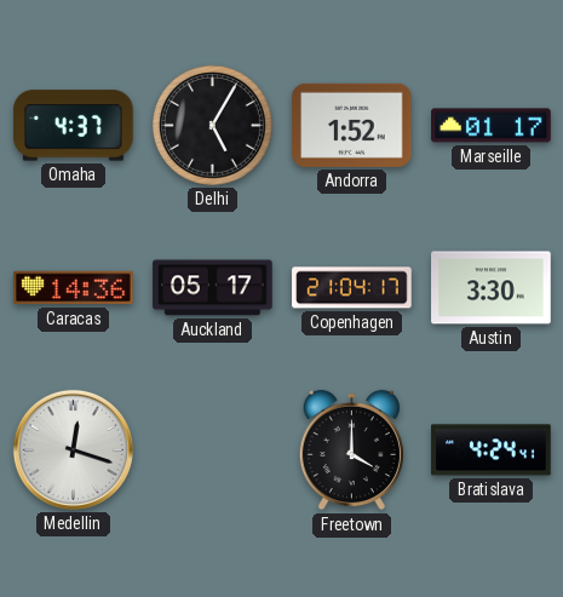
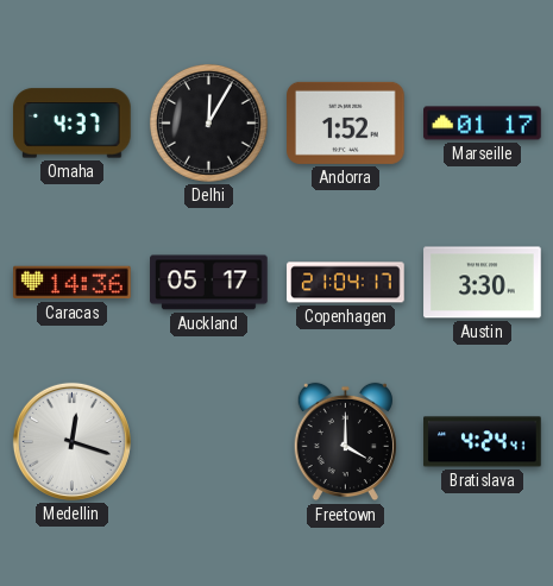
Delhi: 5:05 -> 12:05 (208, 122)
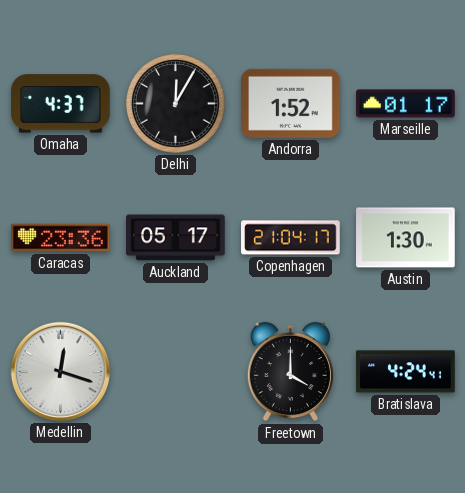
Caracas: 14:36 -> 23:36 (61, 238)
Austin: 3:30 -> 1:30 (406, 238)
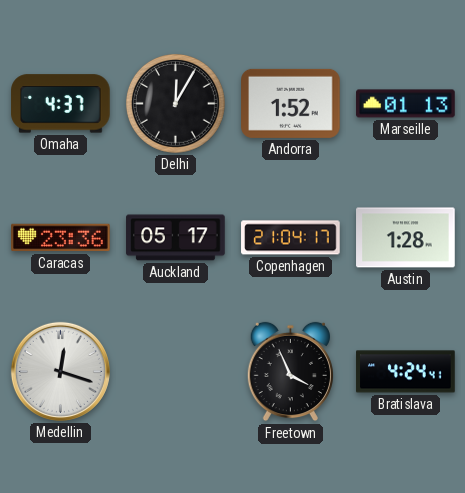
Marseille: 01:17 -> 01:13 (406, 104)
Austin: 1:30 -> 1:28 (406, 238)
Freetown: 4:00 -> 3:56 (290, 372)
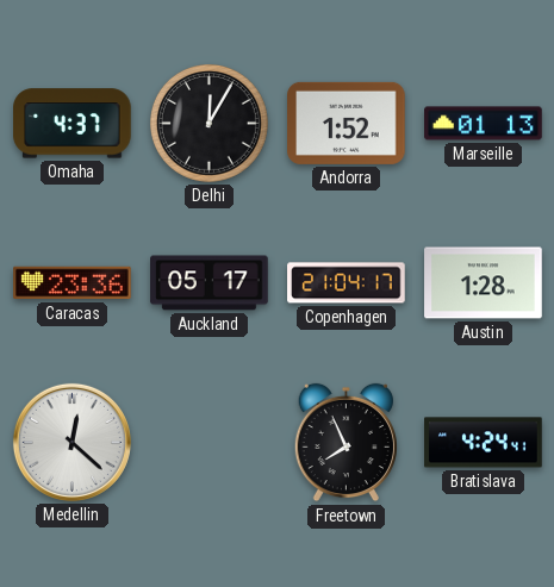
Medellin: 12:18 -> 12:22 (71, 442)
Freetown: 3:56 -> 7:56 (346, 443)
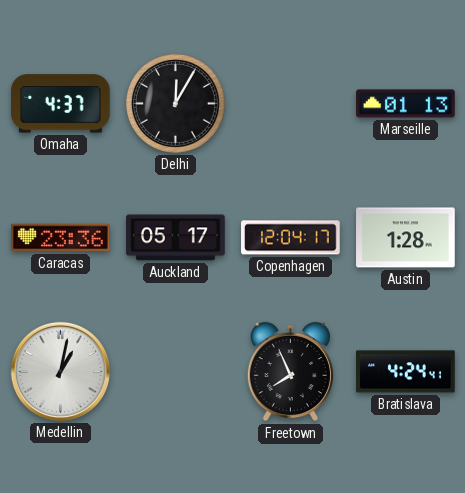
Andorra: 1:52 -> none (347, 123)
Copenhagen: 21:04 -> 12:04 (291, 238)
Medellin: 12:22 -> 1:02 (60, 371)
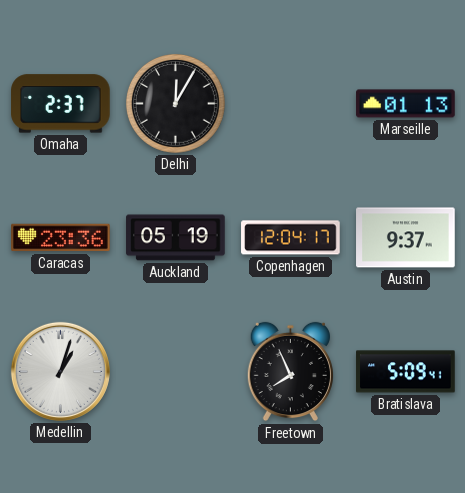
Omaha: 4:37 -> 2:37 (61, 104)
Auckland: 05:17 -> 05:19 (176, 238)
Austin: 1:28 -> 9:37 (406, 238)
Medellin: 1:02 -> 1:03 (60, 371)
Bratislava: 4:24 -> 5:09 (406, 372)
